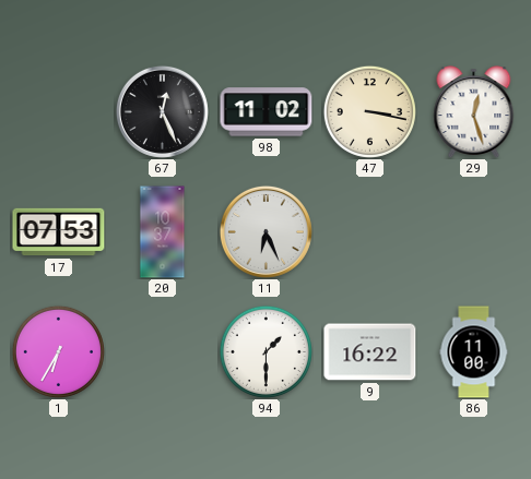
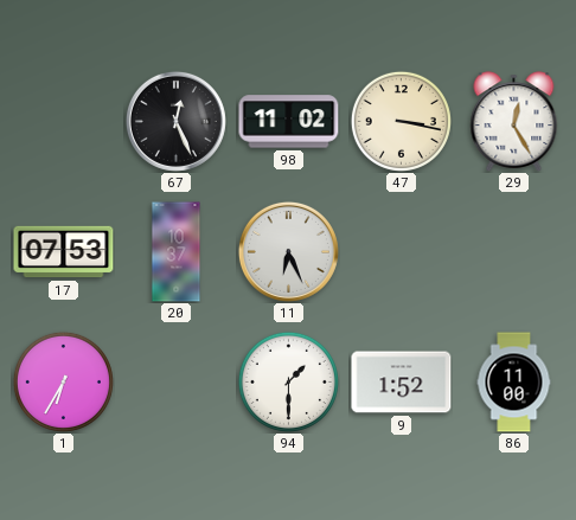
29: 12:27 -> 12:25 (514, 121)
9: 16:22 -> 1:52 (402, 383)
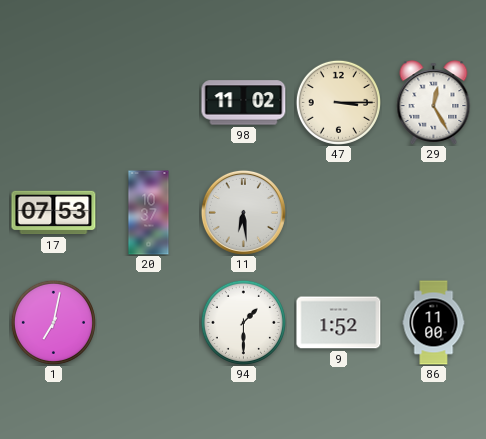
67: 12:26 -> none (175, 121)
47: 3:17 -> 3:15 (338, 102)
11: 6:26 -> 6:29 (243, 212)
1: 6:35 -> 7:02 (53, 322)
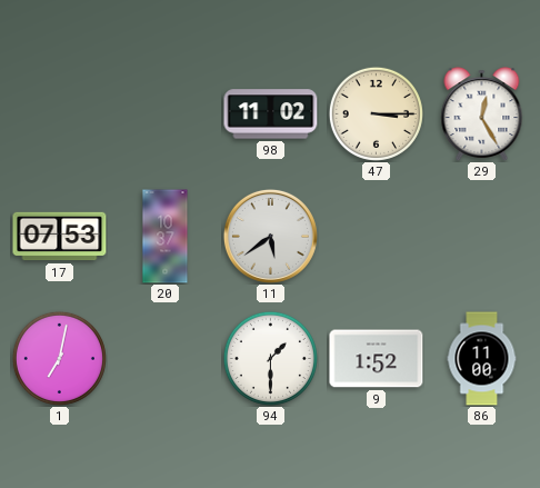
11: 6:29 -> 5:39 (270, 236)
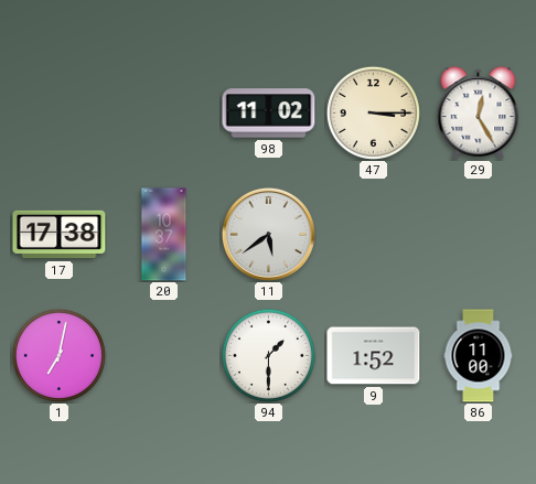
17: 07:53 -> 17:38 (60, 235)
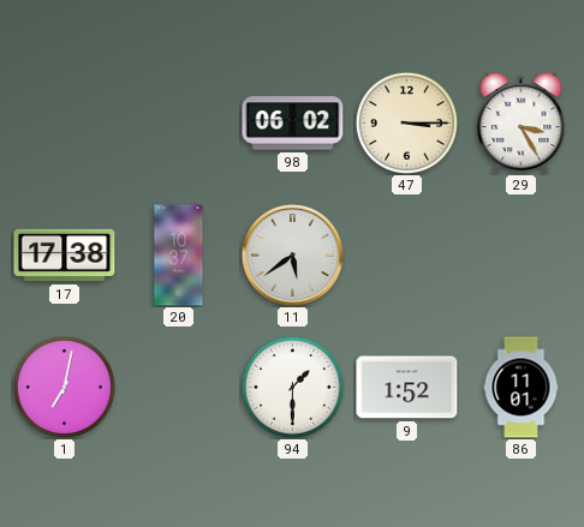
98: 11:02 -> 06:02 (293, 124)
29: 12:25 -> 3:25 (522, 122)
86: 11:00 -> 11:01 (522, 388)
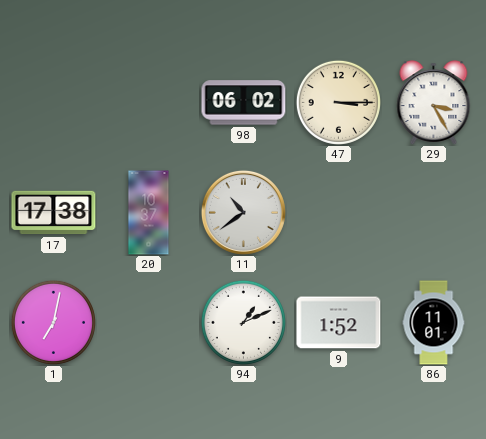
11: 5:39 -> 10:39 (243, 212)
94: 1:30 -> 1:11 (243, 322)
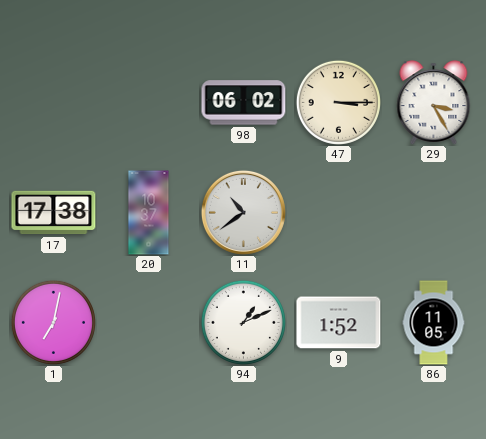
86: 11:01 -> 11:05 (434, 323)
